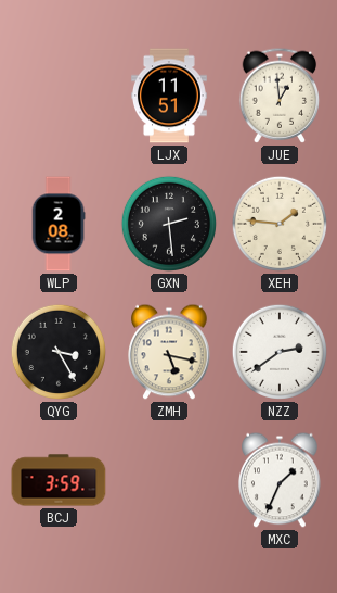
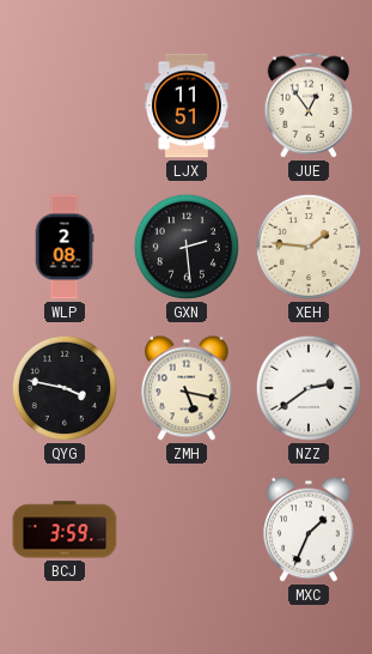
JUE: 12:59 -> 12:54 (309, 105)
QYG: 3:25 -> 3:47 (65, 388)
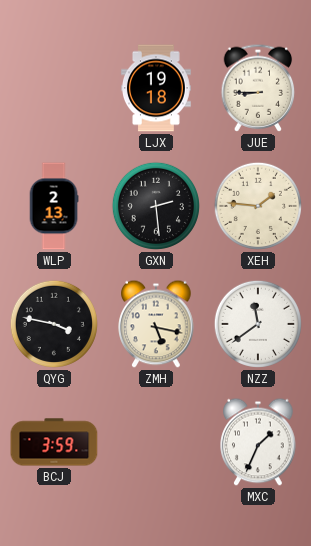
LJX: 11:51 -> 19:18 (157, 88)
JUE: 12:54 -> 8:45 (258, 88)
WLP: 2:08 -> 2:13 (54, 206)
NZZ: 2:39 -> 11:39 (258, 324)
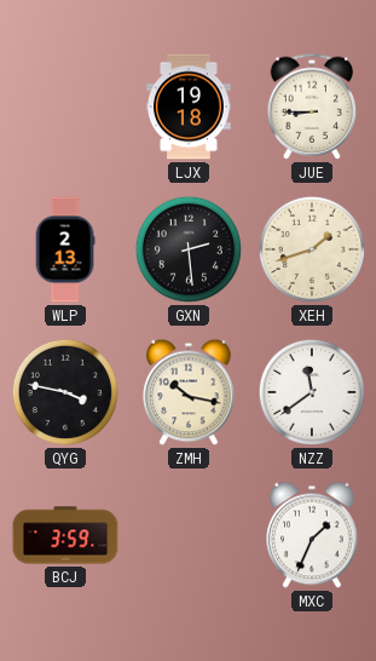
XEH: 1:46 -> 1:42 (312, 249)
ZMH: 5:17 -> 10:17 (189, 392)
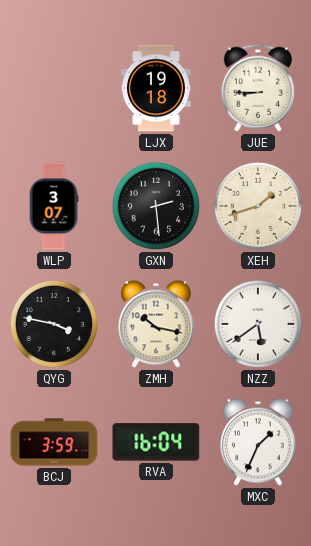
WLP: 2:13 -> 3:07 (54, 206)
NZZ: 11:39 -> 5:39 (258, 324)
RVA: none -> 16:04 (156, 442)
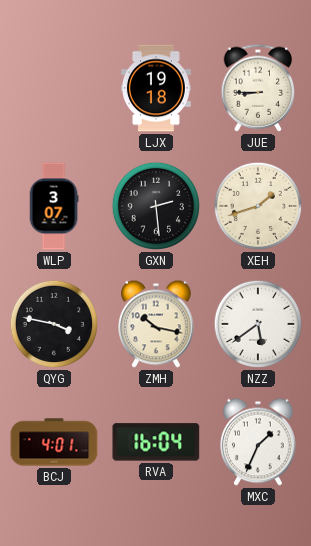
BCJ: 3:59 -> 4:01 (54, 442)
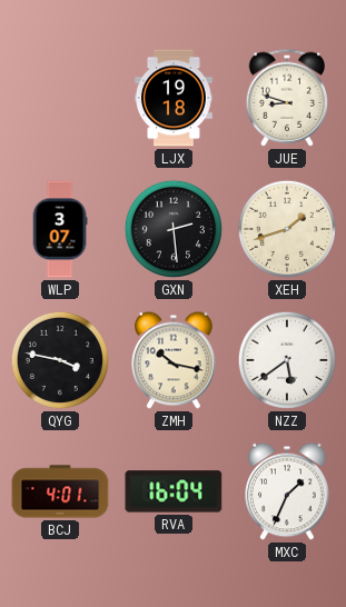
JUE: 8:45 -> 8:48 (287, 98)
